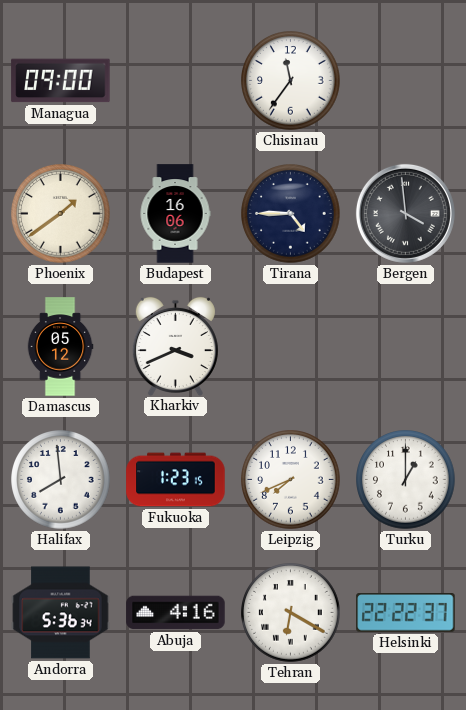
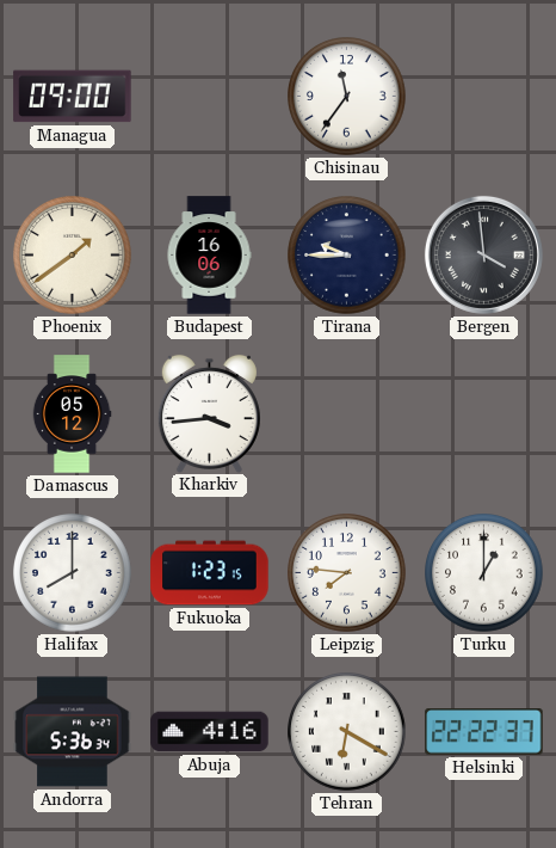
Tirana: 4:45 -> 9:45 (347, 256)
Kharkiv: 3:41 -> 3:44 (209, 413)
Halifax: 7:59 -> 8:00 (73, 573)
Leipzig: 7:41 -> 7:46 (347, 573)
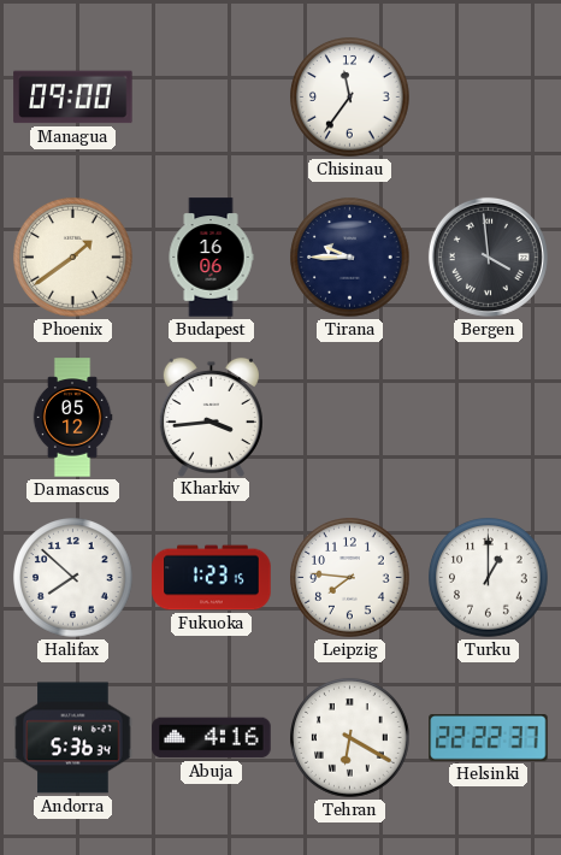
Halifax: 8:00 -> 7:52 (73, 578)
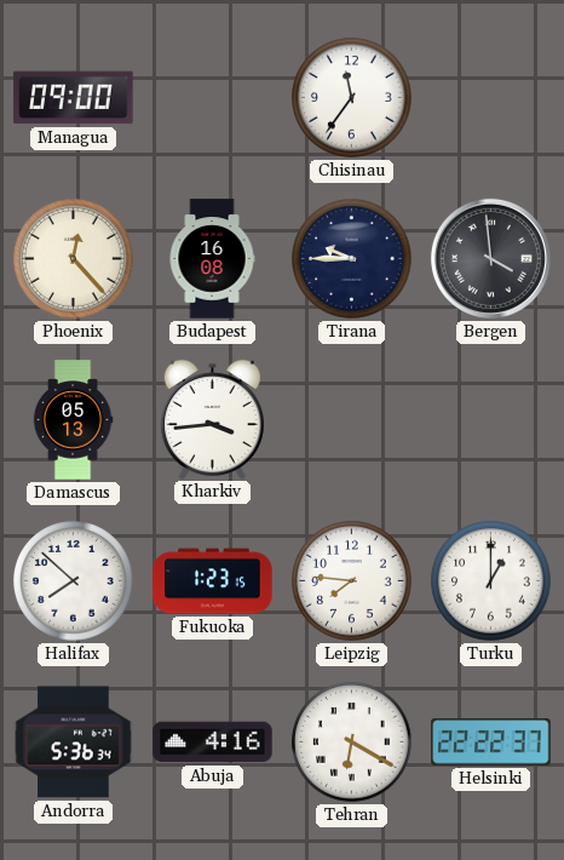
Phoenix: 1:39 -> 12:23 (74, 259)
Budapest: 16:06 -> 16:08 (212, 259)
Damascus: 05:12 -> 05:13 (73, 420)
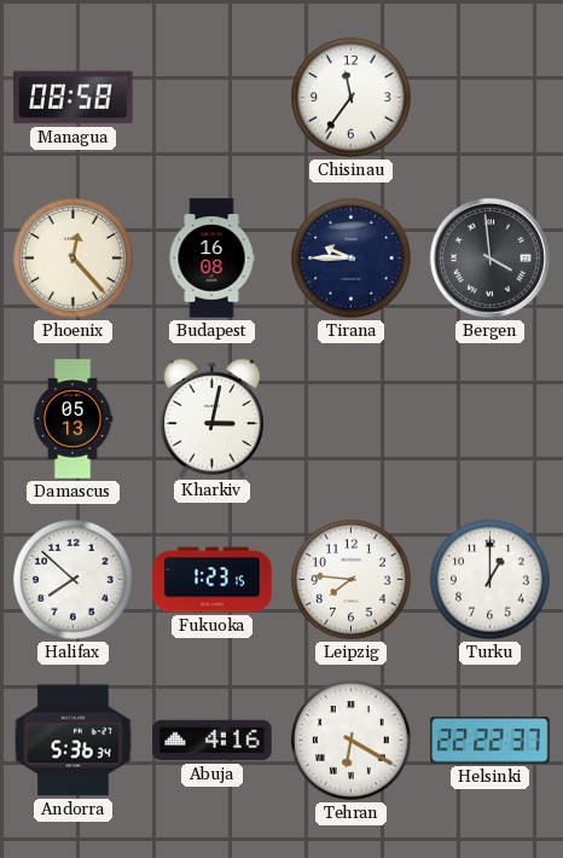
Managua: 09:00 -> 08:58 (74, 98)
Kharkiv: 3:44 -> 3:02 (211, 418)
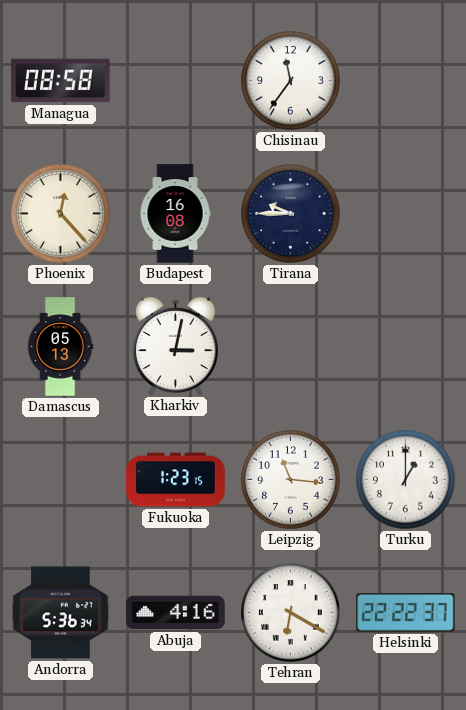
Bergen: 3:59 -> none (489, 257)
Halifax: 7:52 -> none (74, 580)
Leipzig: 7:46 -> 11:16 (291, 480)
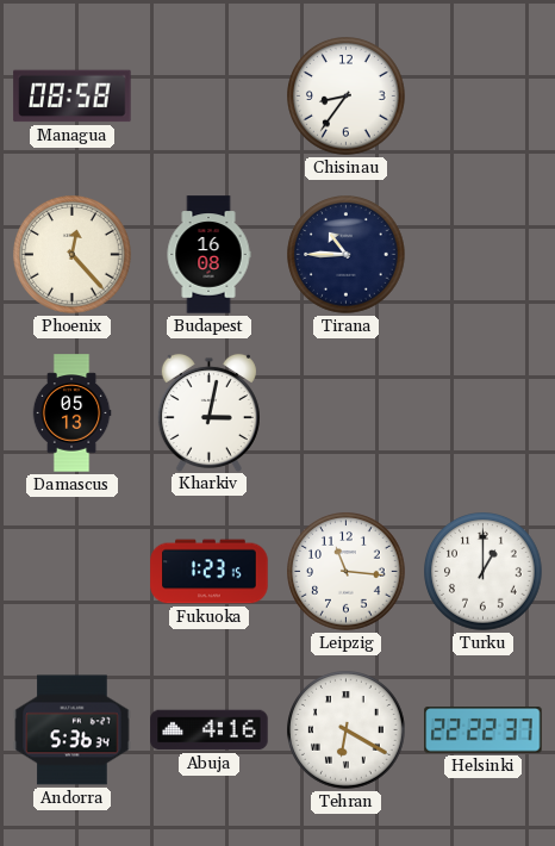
Chisinau: 11:36 -> 8:36 (347, 97)
Tirana: 9:45 -> 10:45 (347, 255)
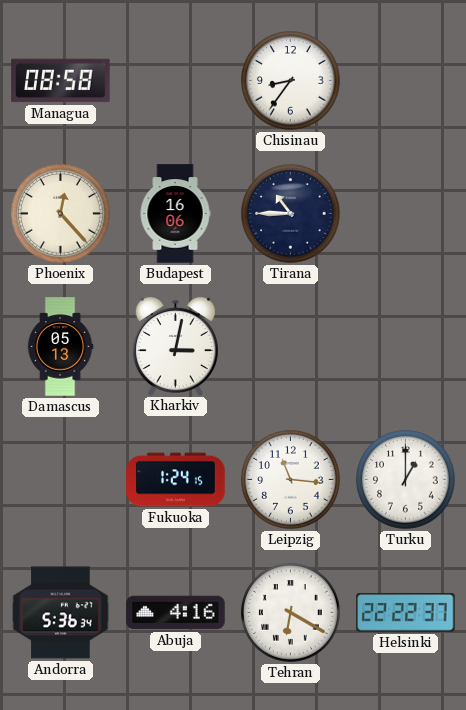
Budapest: 16:08 -> 16:06 (175, 214)
Fukuoka: 1:23 -> 1:24 (176, 480)
